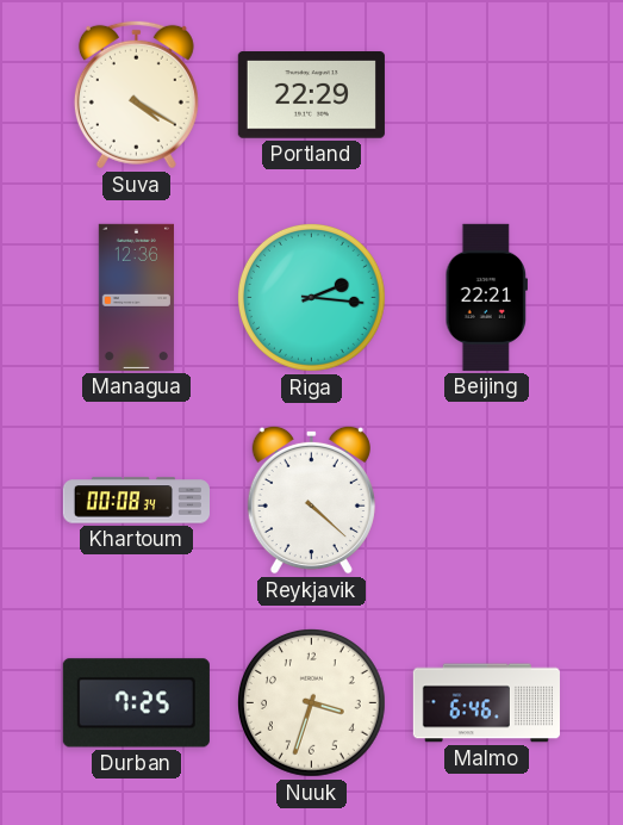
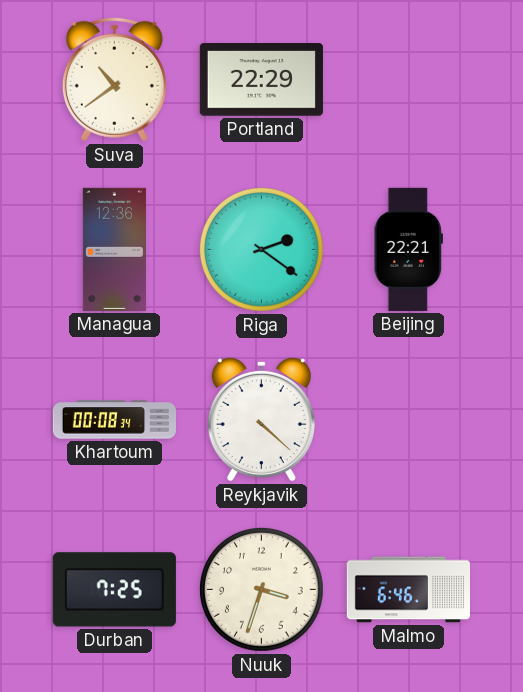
Suva: 4:20 -> 10:39 (114, 79)
Riga: 2:16 -> 2:21 (261, 249)
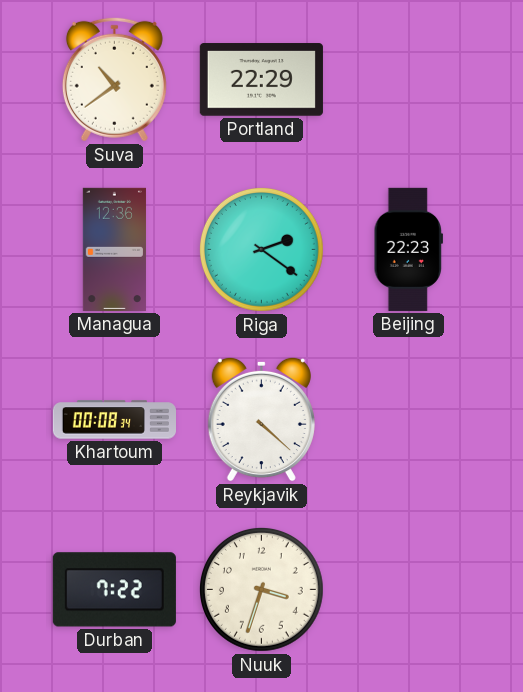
Beijing: 22:21 -> 22:23 (408, 249)
Durban: 7:25 -> 7:22 (114, 590)
Malmo: 6:46 -> none (408, 590)
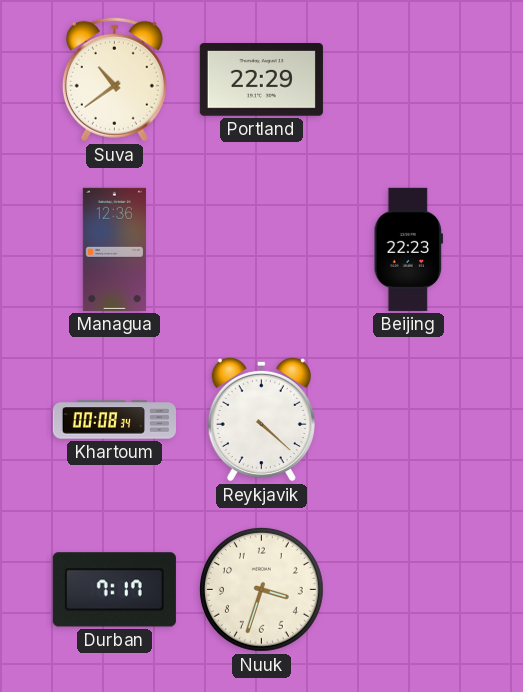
Riga: 2:21 -> none (261, 249)
Durban: 7:22 -> 7:17 (114, 590)
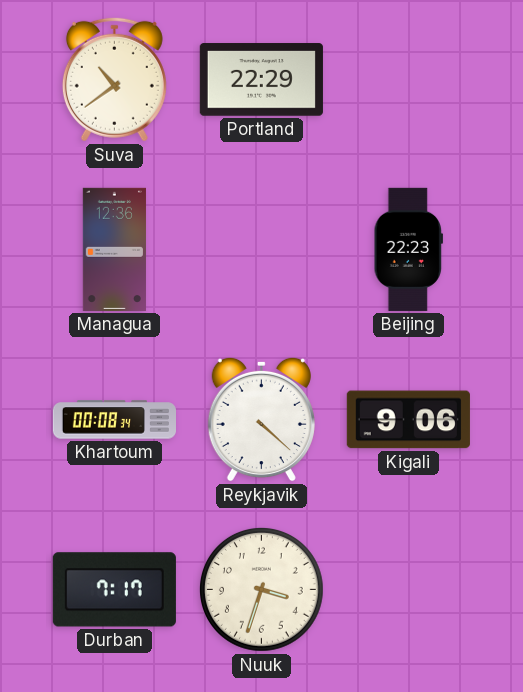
Kigali: none -> 9:06 (408, 420)
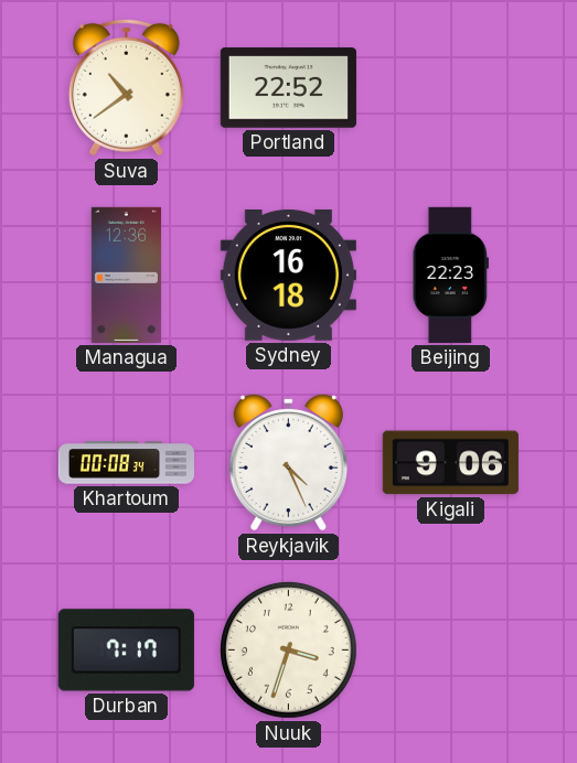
Portland: 22:29 -> 22:52 (288, 88)
Sydney: none -> 16:18 (288, 276)
Reykjavik: 4:22 -> 4:26 (288, 462)
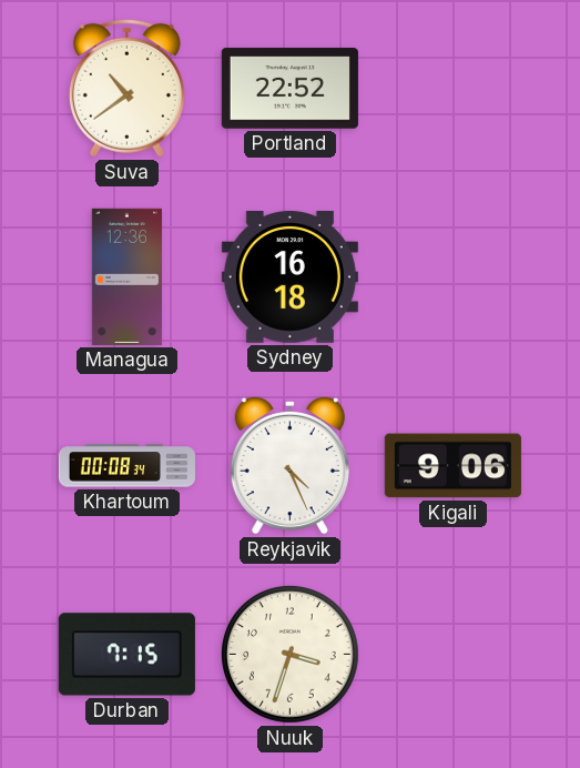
Beijing: 22:23 -> none (450, 275)
Durban: 7:17 -> 7:15 (126, 655)
